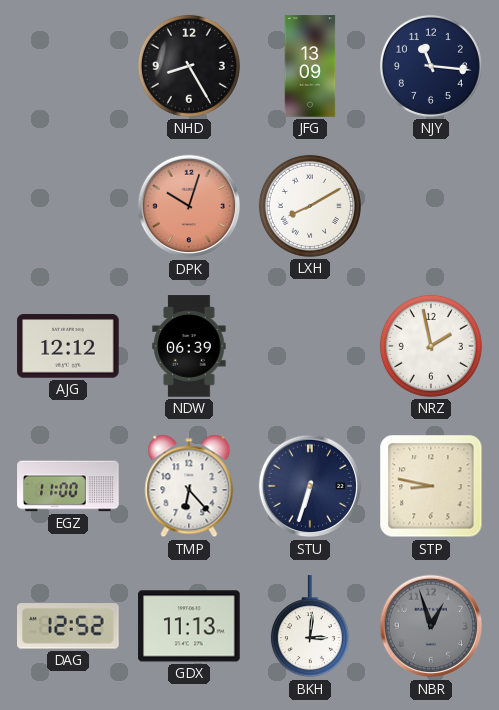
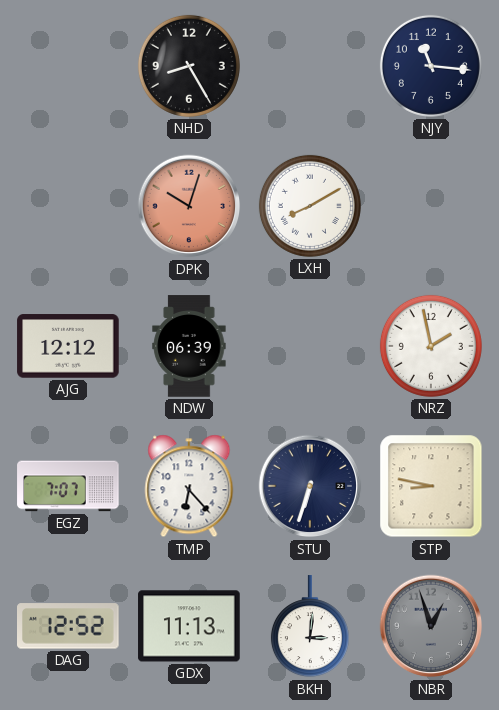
JFG: 13:09 -> none (310, 66)
EGZ: 11:00 -> 7:07 (68, 486)
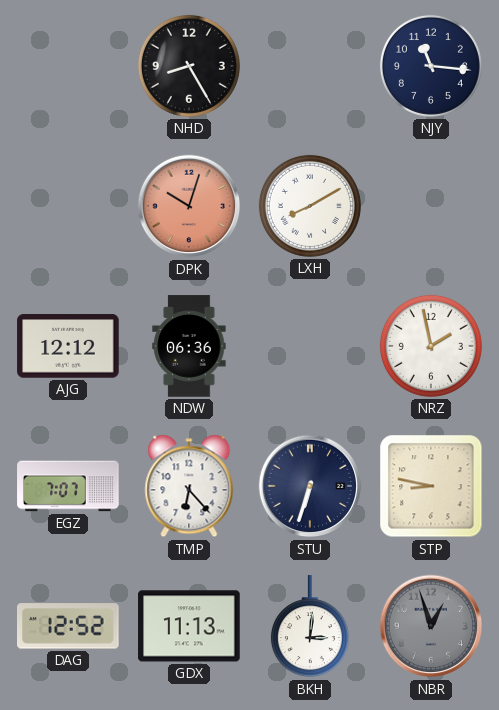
NDW: 06:39 -> 06:36 (189, 346)
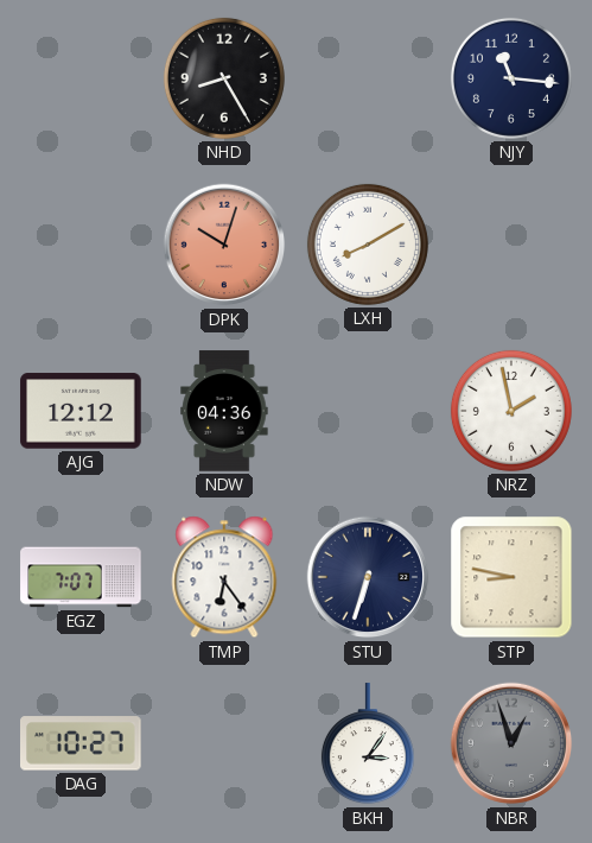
NDW: 06:36 -> 04:36 (224, 411)
TMP: 6:23 -> 6:24 (224, 577)
DAG: 12:52 -> 10:27 (82, 743)
GDX: 11:13 -> none (189, 626)
BKH: 3:01 -> 3:06 (368, 744)
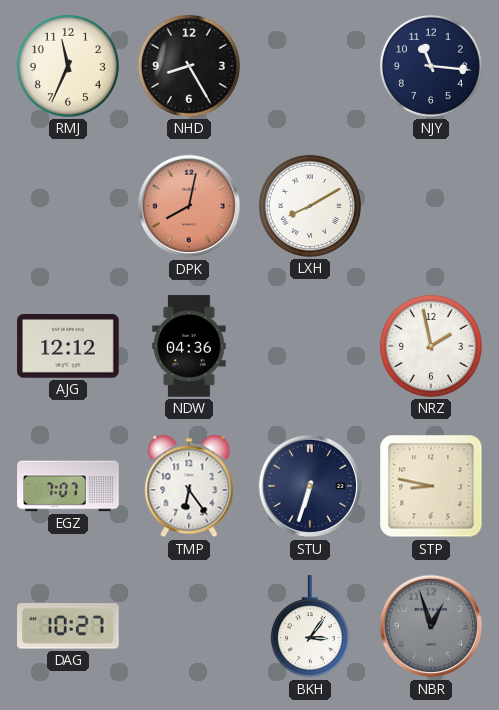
RMJ: none -> 11:34 (68, 66)
DPK: 10:03 -> 8:02 (189, 206)
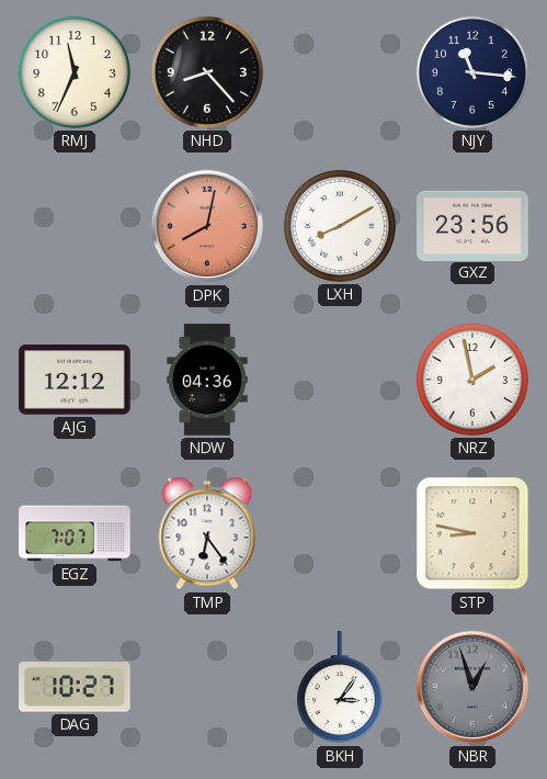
NHD: 8:25 -> 8:23 (207, 72)
GXZ: none -> 23:56 (472, 225)
STU: 6:33 -> none (310, 486)
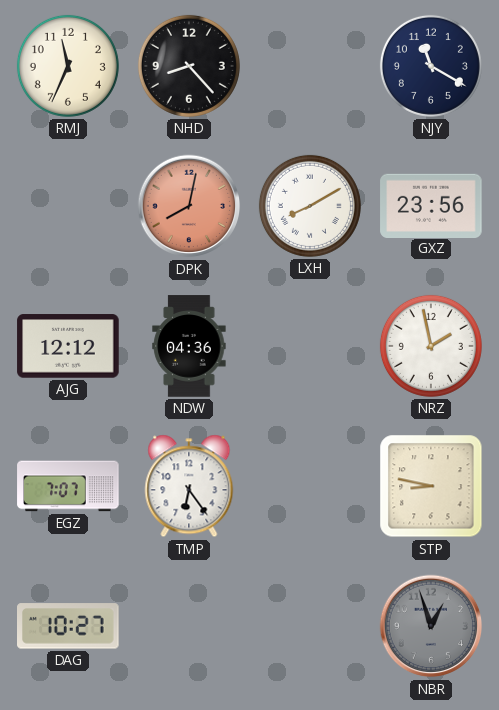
NJY: 11:16 -> 11:20 (431, 66)
BKH: 3:06 -> none (340, 688)
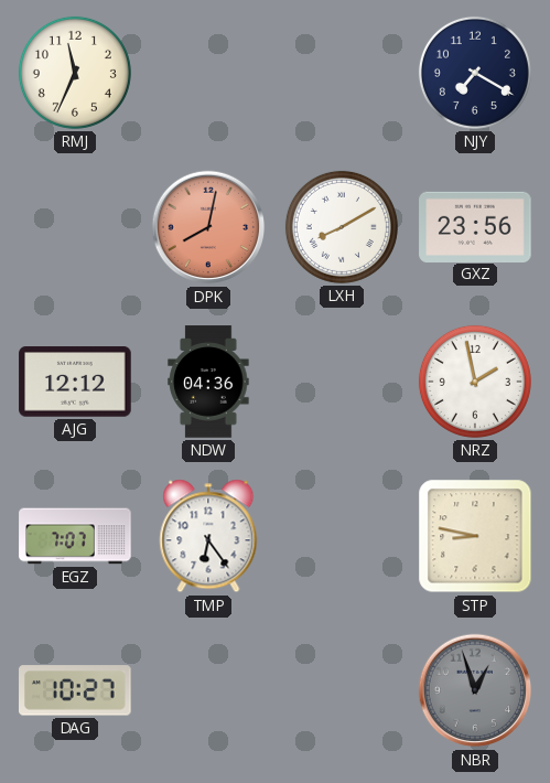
NHD: 8:23 -> none (189, 66)
NJY: 11:20 -> 7:20 (475, 73)
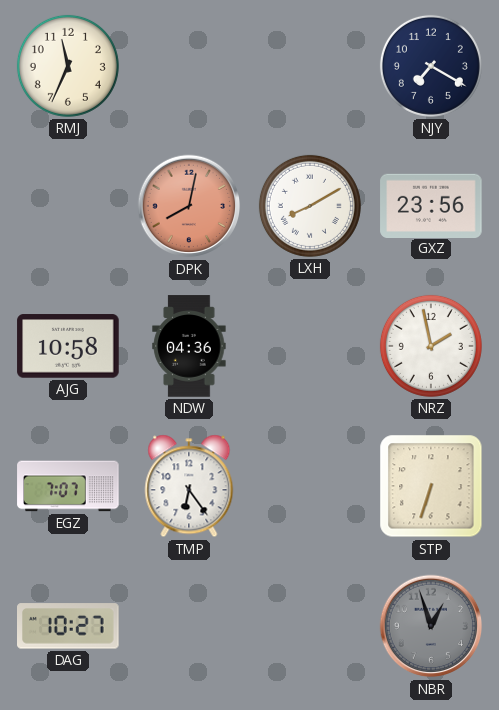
AJG: 12:12 -> 10:58 (68, 346)
STP: 8:47 -> 6:33 (431, 486)
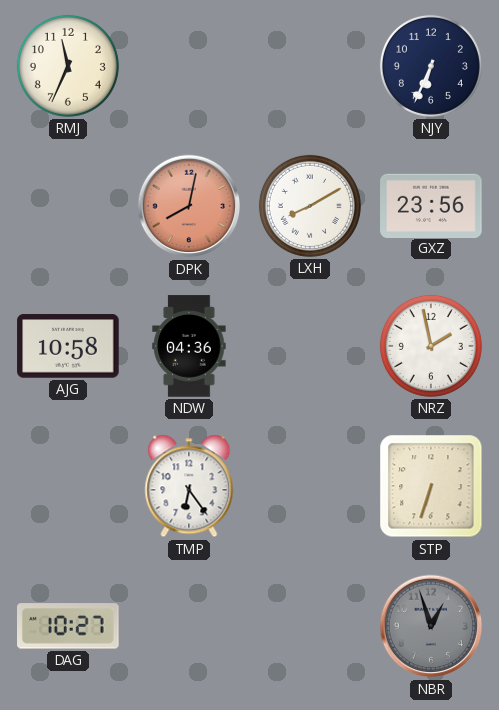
NJY: 7:20 -> 6:34 (431, 66)
EGZ: 7:07 -> none (68, 486)
